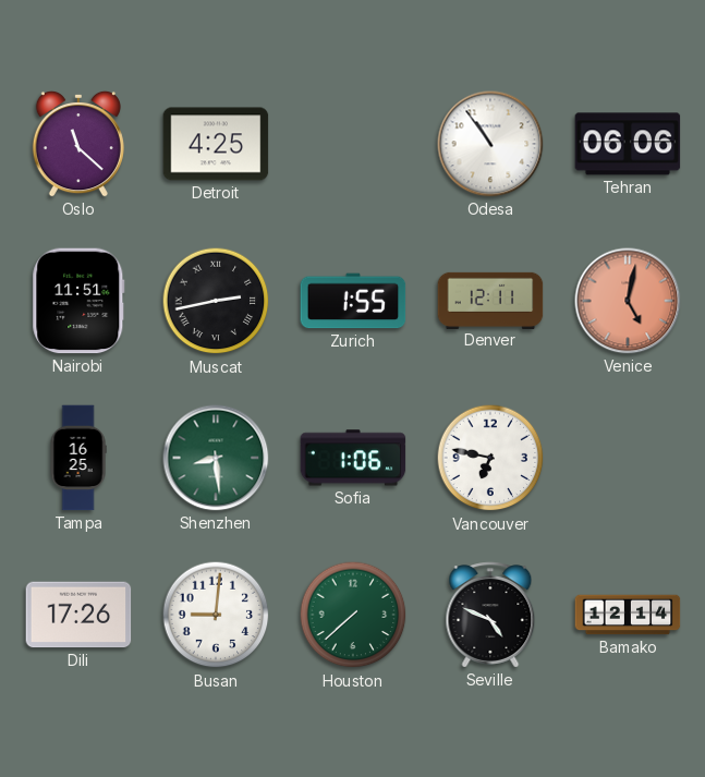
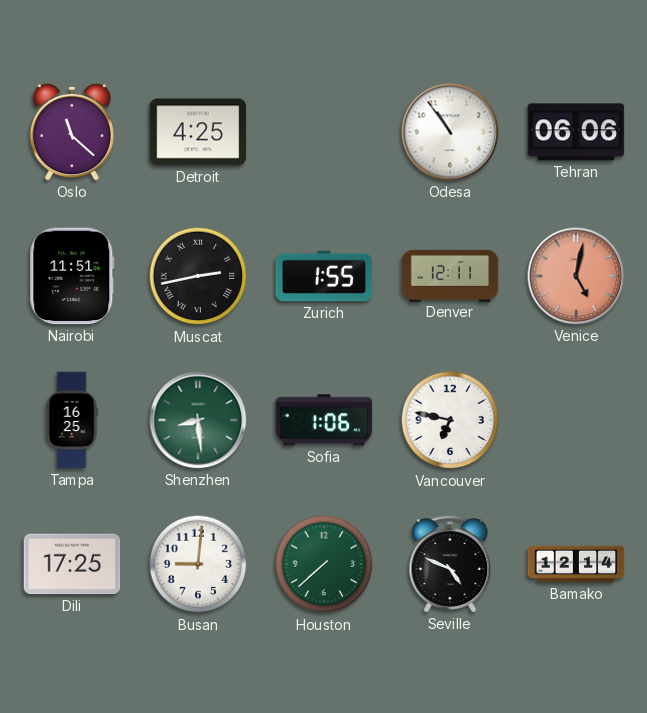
Dili: 17:26 -> 17:25 (72, 564)
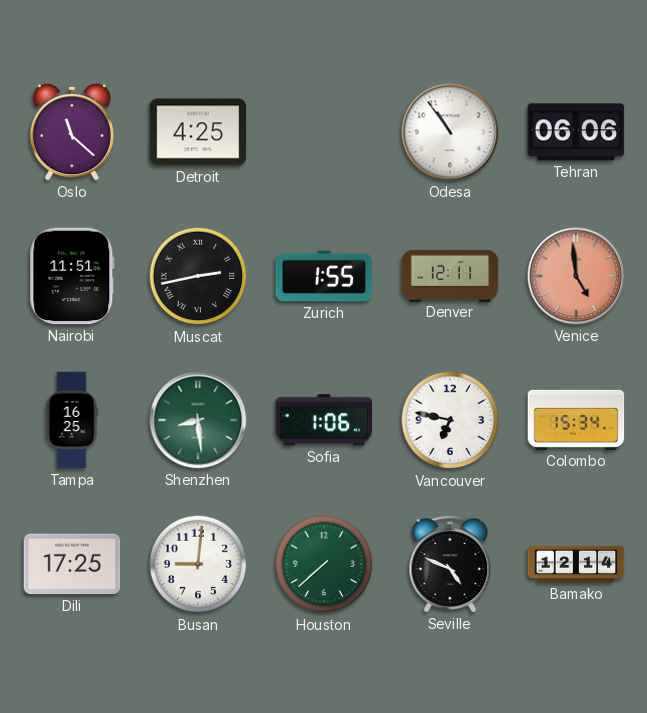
Venice: 5:02 -> 4:59 (576, 276)
Colombo: none -> 15:34 (576, 420)
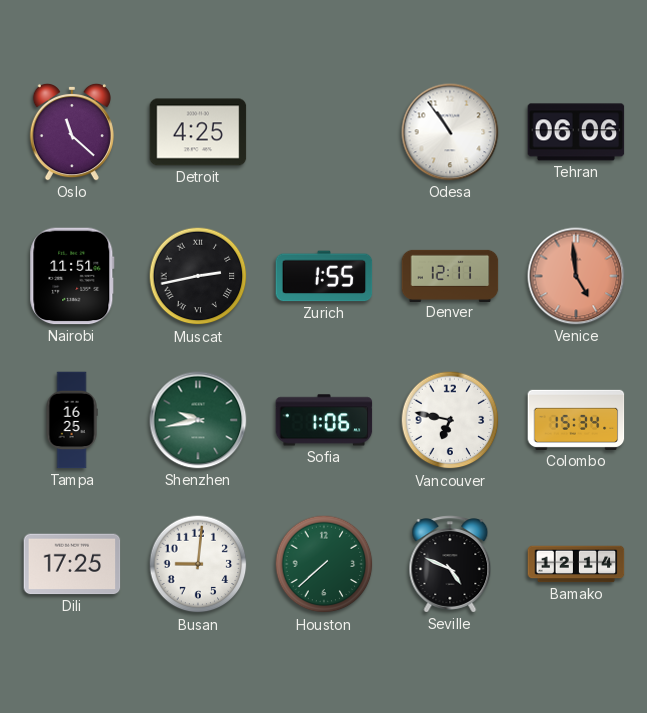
Shenzhen: 8:29 -> 9:43 (198, 420)
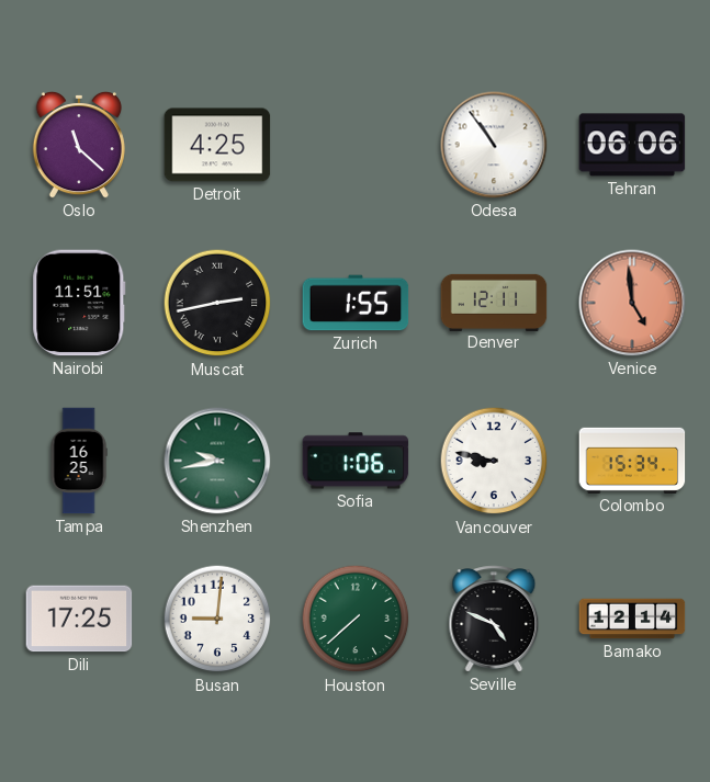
Vancouver: 6:47 -> 8:47 (494, 461)
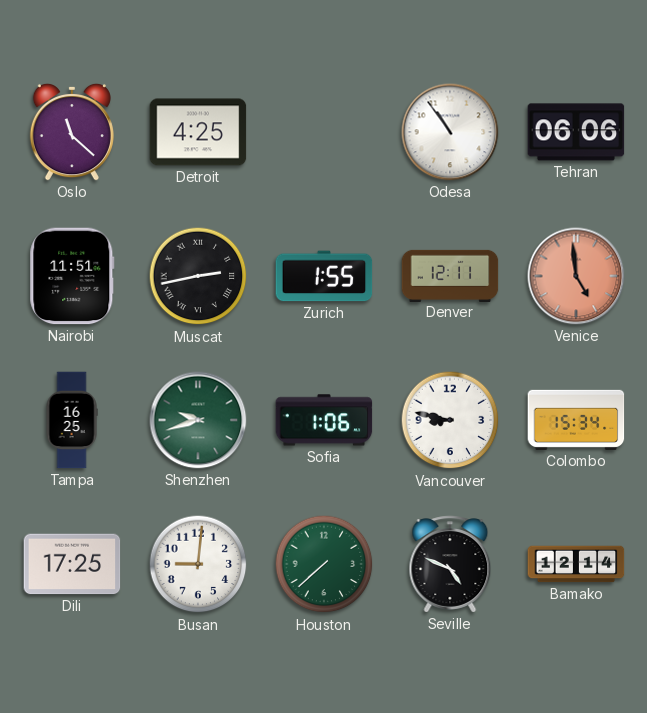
Shenzhen: 9:43 -> 9:42 (198, 420)
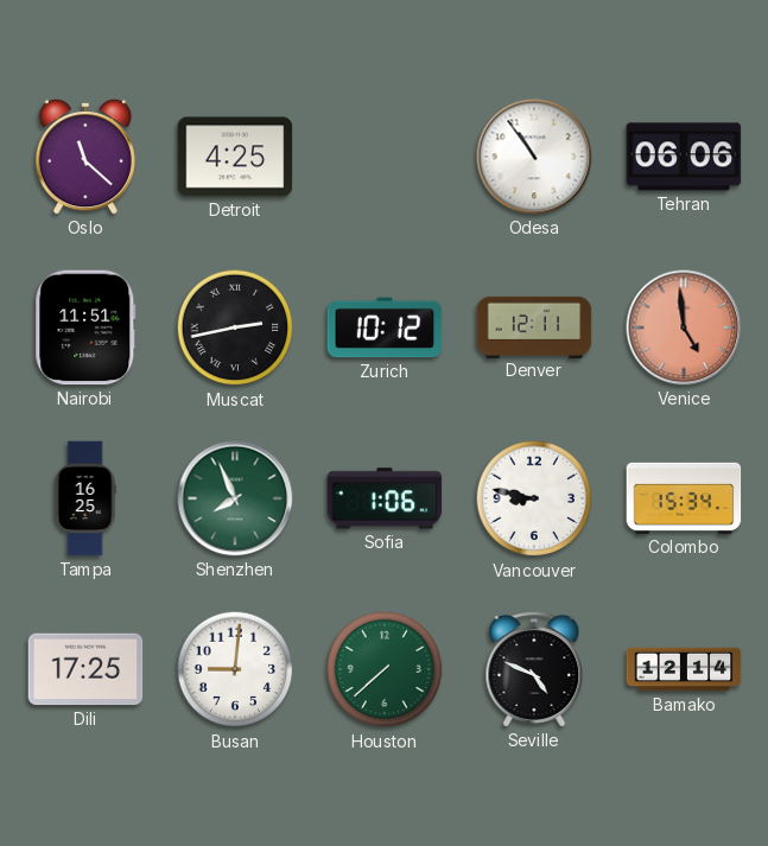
Zurich: 1:55 -> 10:12 (385, 327)
Shenzhen: 9:42 -> 7:56 (235, 498)
